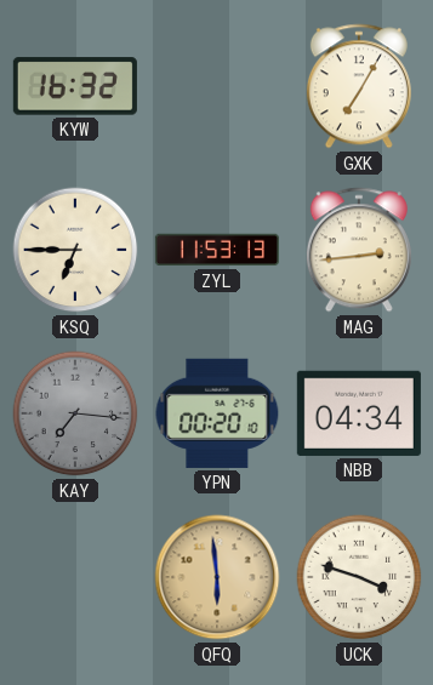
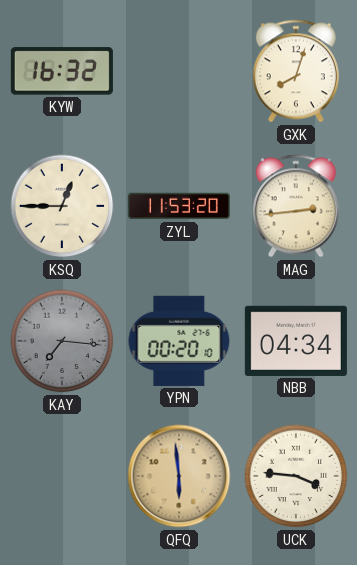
GXK: 7:05 -> 8:03 (296, 71)
KSQ: 6:45 -> 12:45 (62, 206)
ZYL: 11:53:13 -> 11:53:20 (179, 206)
UCK: 3:48 -> 3:46 (296, 476)
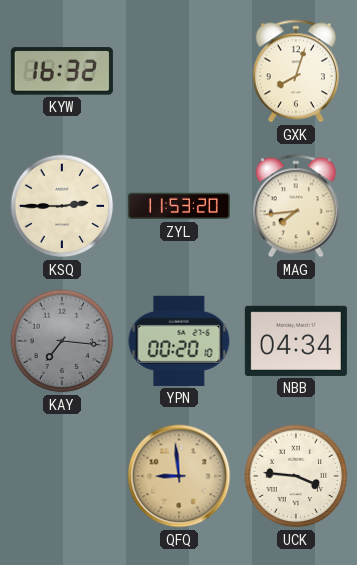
KSQ: 12:45 -> 2:45 (62, 206)
MAG: 2:44 -> 7:44 (296, 206)
QFQ: 5:59 -> 8:59 (179, 476)
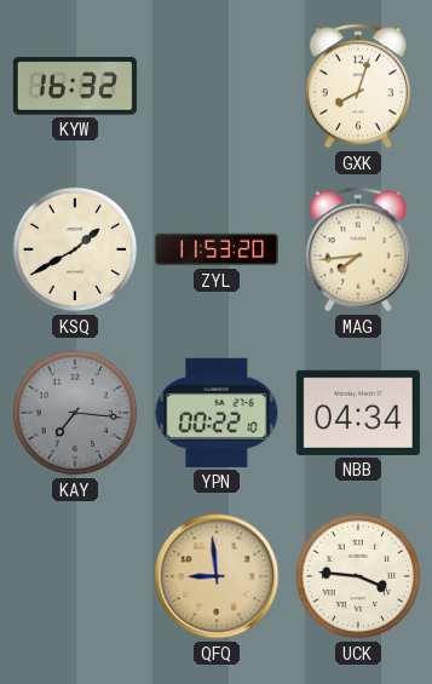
KSQ: 2:45 -> 1:40 (75, 249)
YPN: 00:20 -> 00:22 (217, 413)
